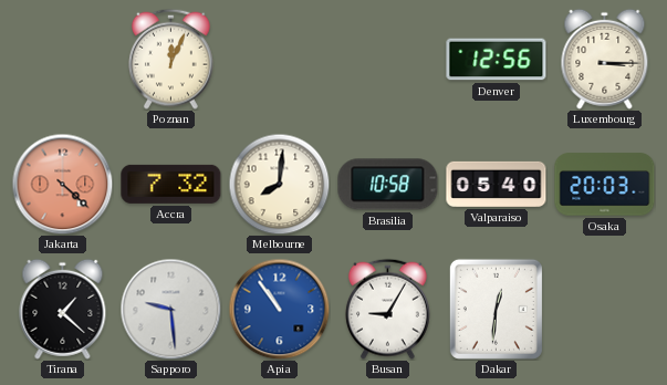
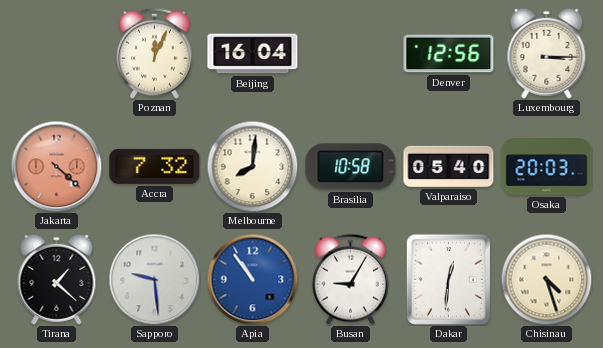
Beijing: none -> 16:04 (253, 54)
Chisinau: none -> 4:27 (546, 279)
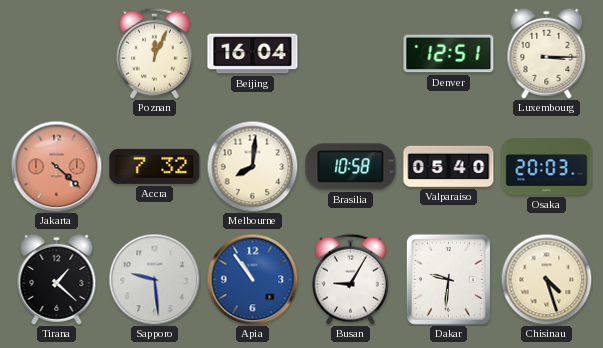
Denver: 12:56 -> 12:51 (449, 54)
Dakar: 12:31 -> 9:31 (448, 279)
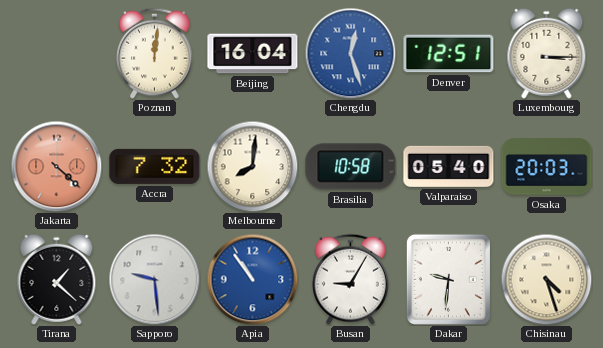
Poznan: 12:04 -> 12:01 (155, 53)
Chengdu: none -> 12:27 (350, 53)
